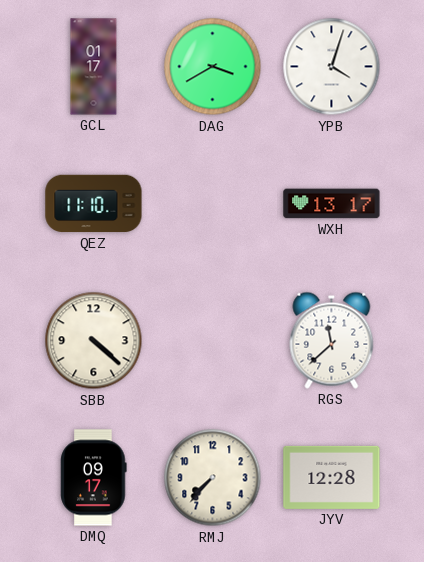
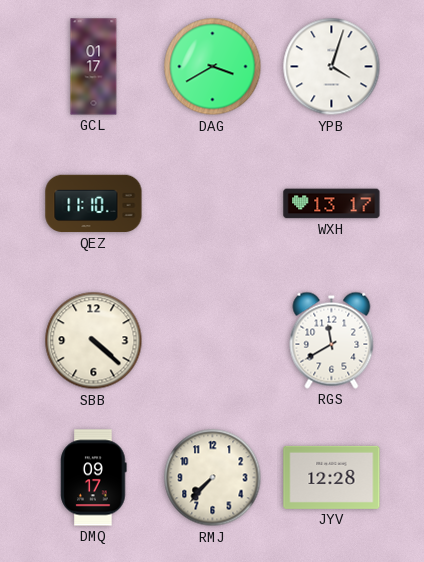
RGS: 11:38 -> 11:40 (332, 340)
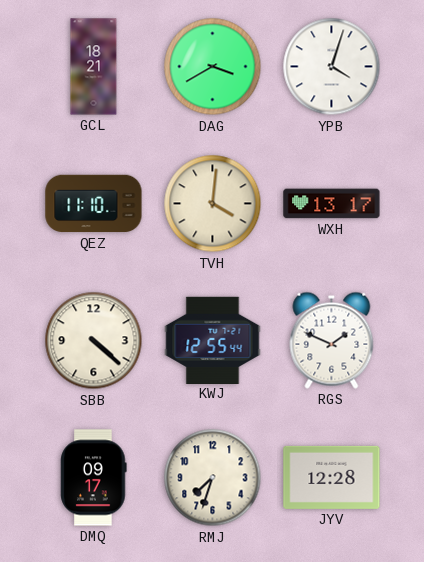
GCL: 01:17 -> 18:21 (94, 67)
TVH: none -> 4:01 (213, 204)
KWJ: none -> 12:55 (213, 340)
RGS: 11:40 -> 1:49 (332, 340)
RMJ: 7:37 -> 7:33 (213, 478)
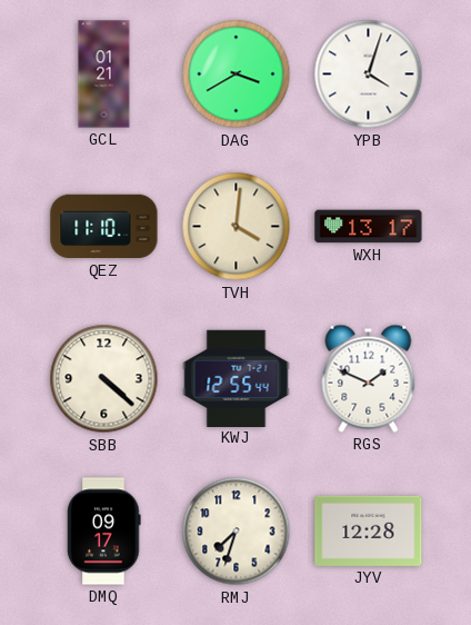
GCL: 18:21 -> 01:21 (104, 75)
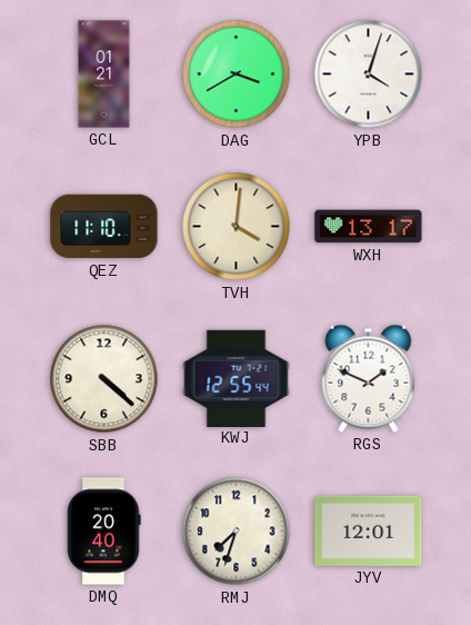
DMQ: 09:17 -> 20:40 (104, 532)
JYV: 12:28 -> 12:01 (369, 530)
